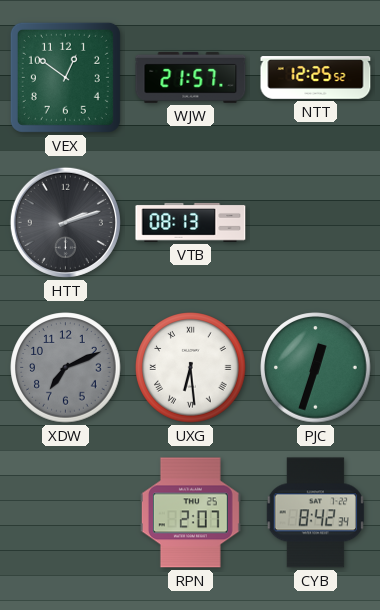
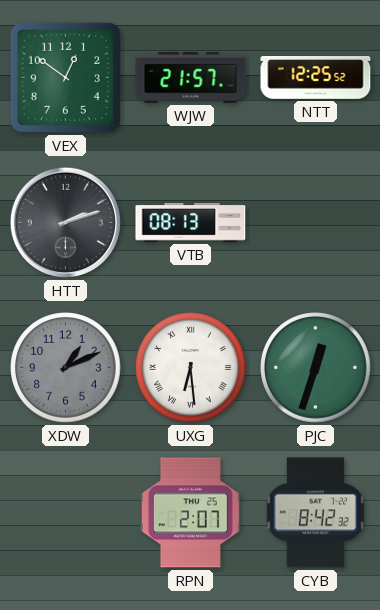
XDW: 7:11 -> 1:11 (66, 368)
CYB: 8:42:34 -> 8:42:32 (315, 513)
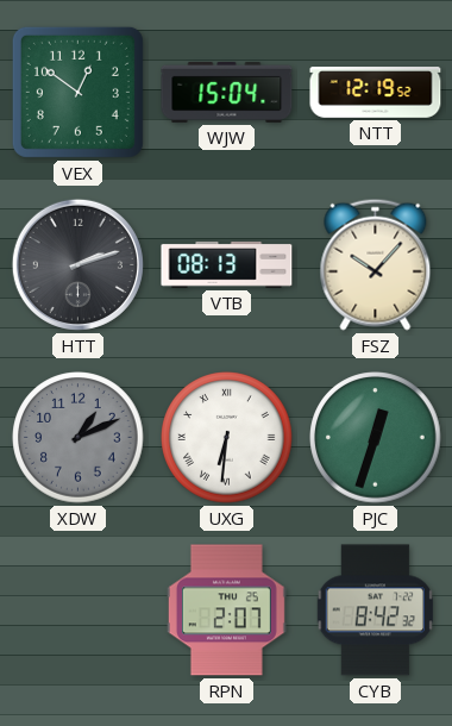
WJW: 21:57 -> 15:04 (227, 92)
NTT: 12:25 -> 12:19 (376, 93)
FSZ: none -> 10:07 (376, 264)
UXG: 6:29 -> 6:31 (227, 438)
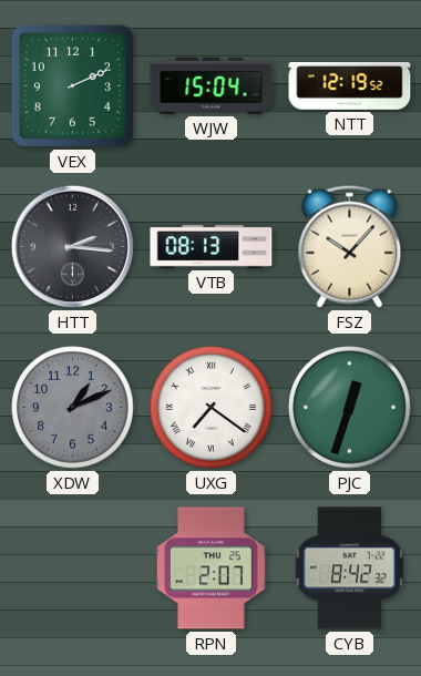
VEX: 12:51 -> 2:11 (72, 85)
HTT: 2:12 -> 2:16 (72, 246)
UXG: 6:31 -> 7:21 (212, 408)
